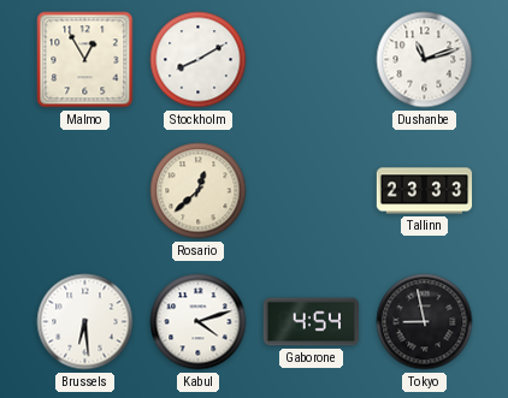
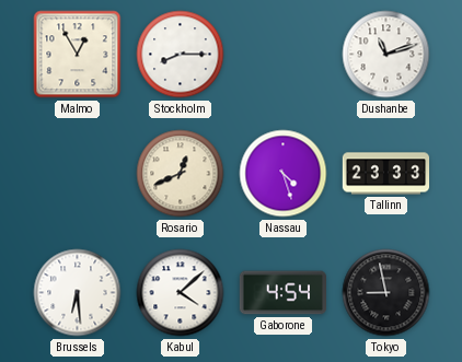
Stockholm: 8:10 -> 8:15 (181, 55)
Rosario: 12:38 -> 12:41 (181, 174)
Nassau: none -> 4:27 (284, 174)
Kabul: 4:12 -> 4:08 (181, 293)
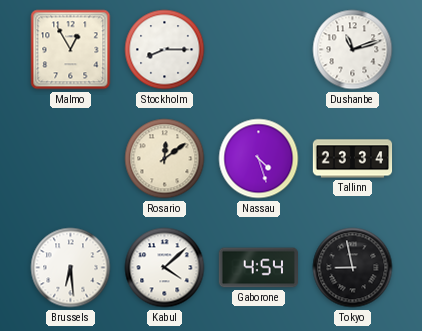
Rosario: 12:41 -> 12:09 (165, 159)
Tallinn: 23:33 -> 23:34 (353, 159)
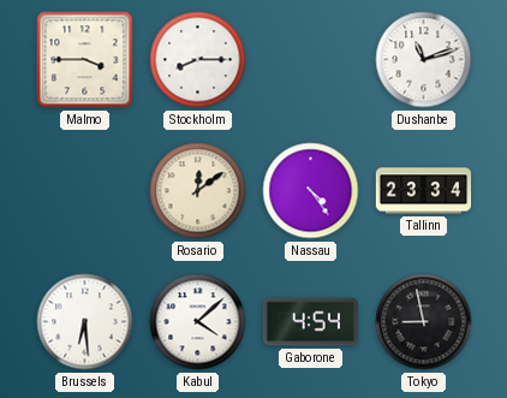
Malmo: 12:55 -> 3:45 (85, 60)
Nassau: 4:27 -> 4:24 (311, 191)
